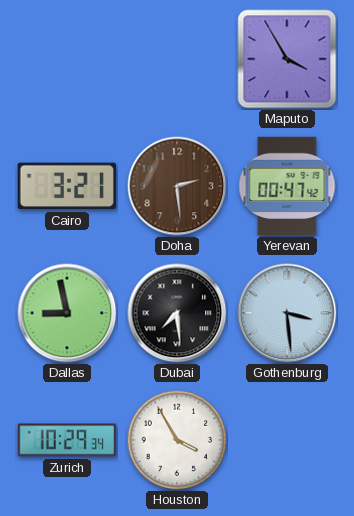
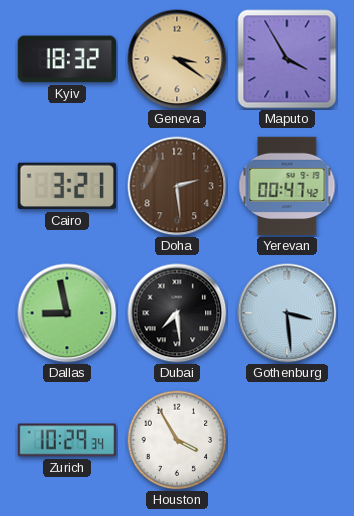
Kyiv: none -> 18:32 (67, 59)
Geneva: none -> 3:21 (177, 59)
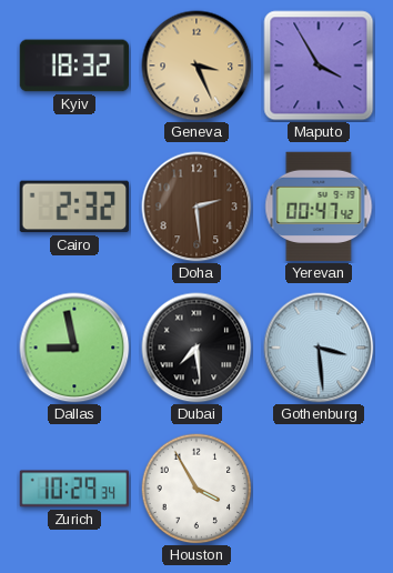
Geneva: 3:21 -> 3:26 (196, 66)
Cairo: 3:21 -> 2:32 (73, 207)
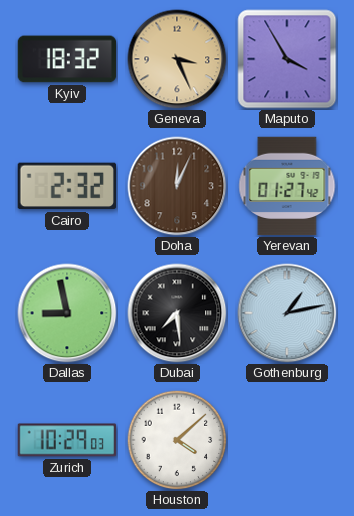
Doha: 2:29 -> 12:04 (177, 186)
Yerevan: 00:47 -> 01:27 (287, 186)
Gothenburg: 3:29 -> 1:13 (287, 313)
Zurich: 10:29:34 -> 10:29:03 (67, 440)
Houston: 3:55 -> 4:08 (177, 440)
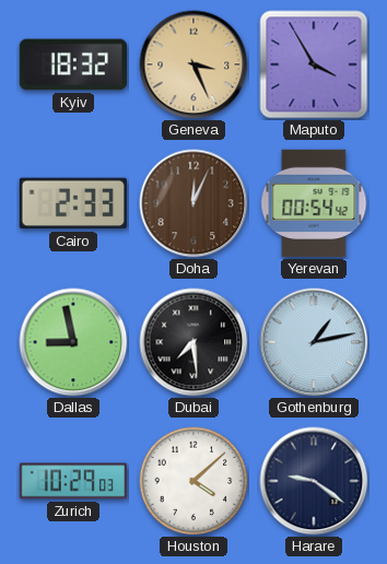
Cairo: 2:32 -> 2:33 (72, 203)
Yerevan: 01:27 -> 00:54 (314, 203)
Harare: none -> 9:21 (314, 481)
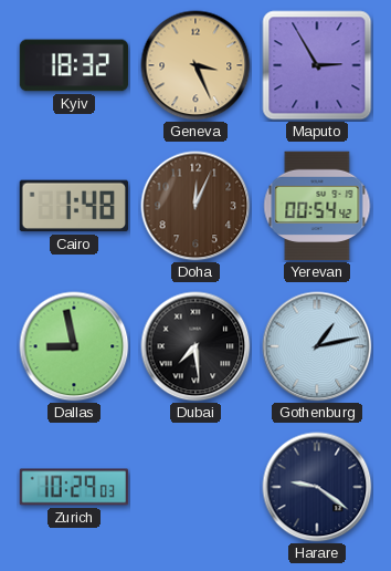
Maputo: 3:55 -> 2:55 (317, 65)
Cairo: 2:33 -> 1:48 (73, 206)
Houston: 4:08 -> none (193, 481)
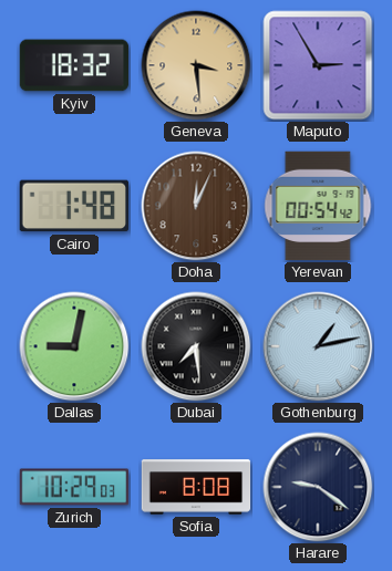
Geneva: 3:26 -> 3:29 (196, 65)
Dallas: 8:58 -> 9:02 (74, 346)
Sofia: none -> 8:08 (196, 487)
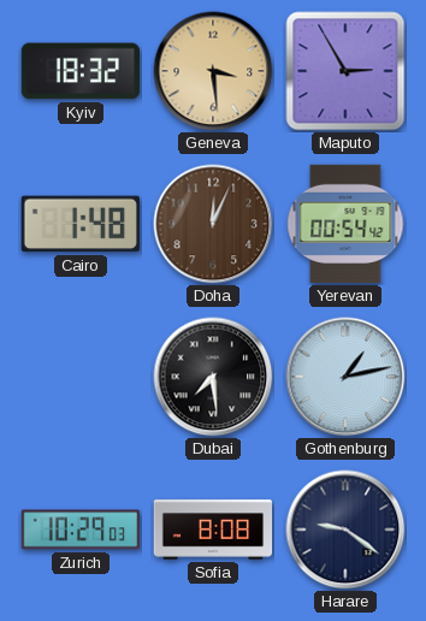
Dallas: 9:02 -> none (74, 346)
